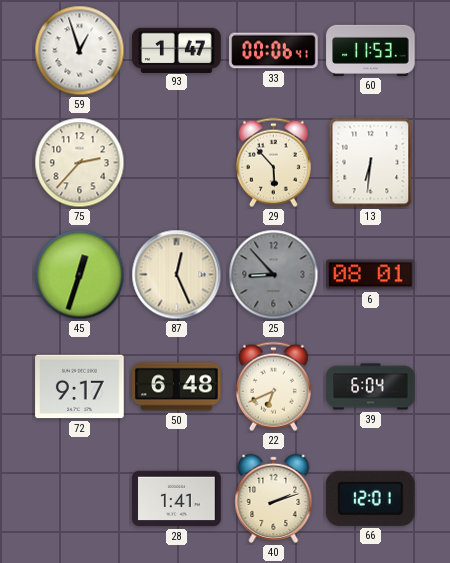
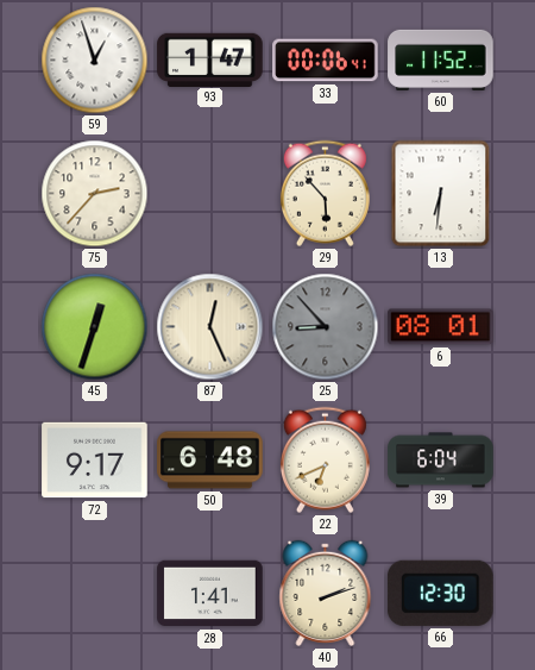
60: 11:53 -> 11:52 (441, 60)
66: 12:01 -> 12:30 (440, 593)
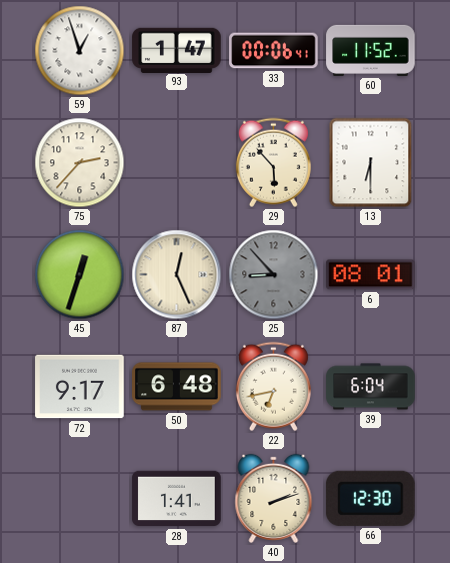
13: 6:31 -> 6:30 (371, 163)
22: 6:41 -> 6:43 (273, 387)
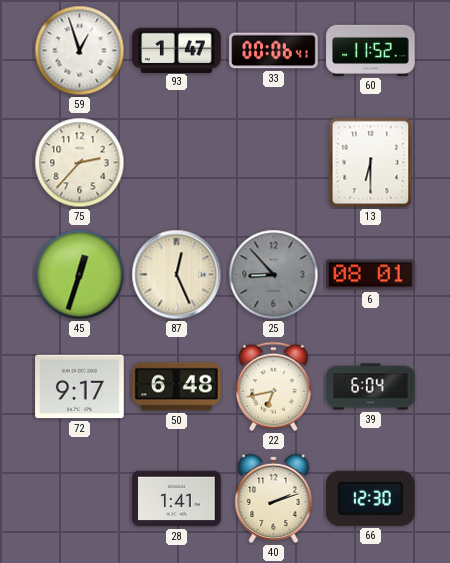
29: 5:53 -> none (273, 163)
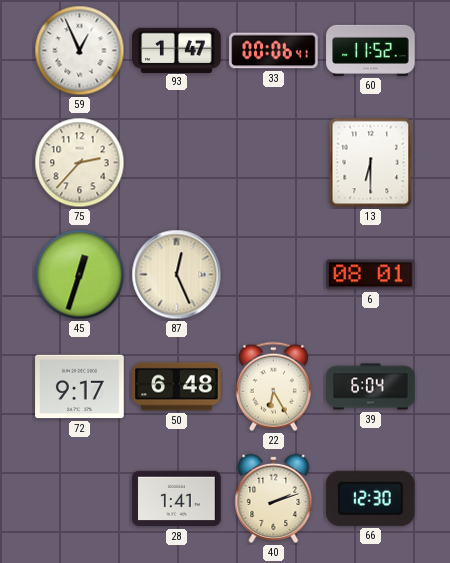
59: 12:57 -> 12:56 (80, 51)
25: 8:53 -> none (274, 275)
22: 6:43 -> 6:25 (273, 387)
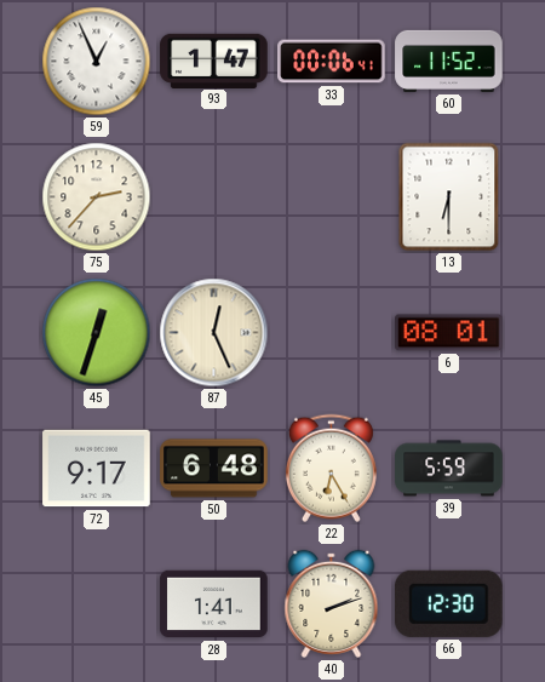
39: 6:04 -> 5:59 (449, 469)
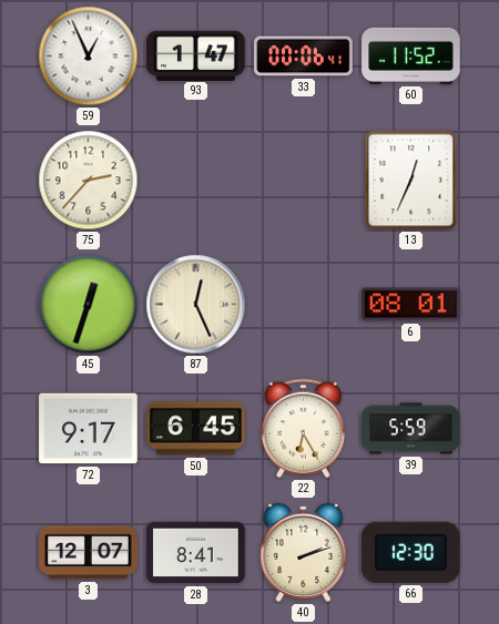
13: 6:30 -> 12:34 (411, 181)
50: 6:48 -> 6:45 (196, 429)
3: none -> 12:07 (89, 553)
28: 1:41 -> 8:41 (196, 553)
